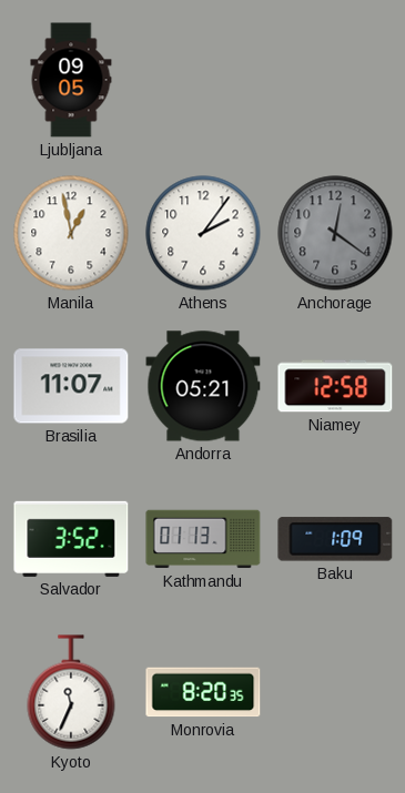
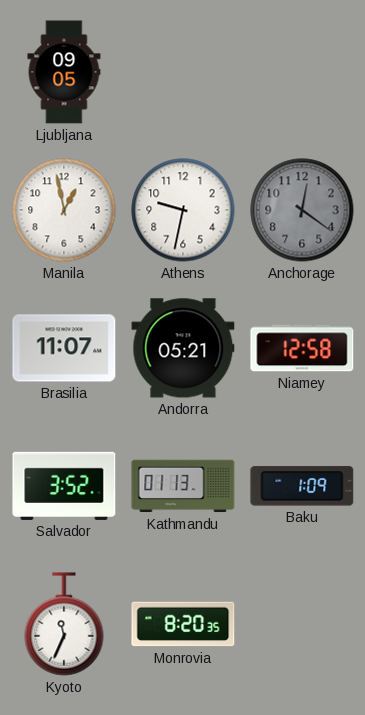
Athens: 2:06 -> 9:32 (183, 210)
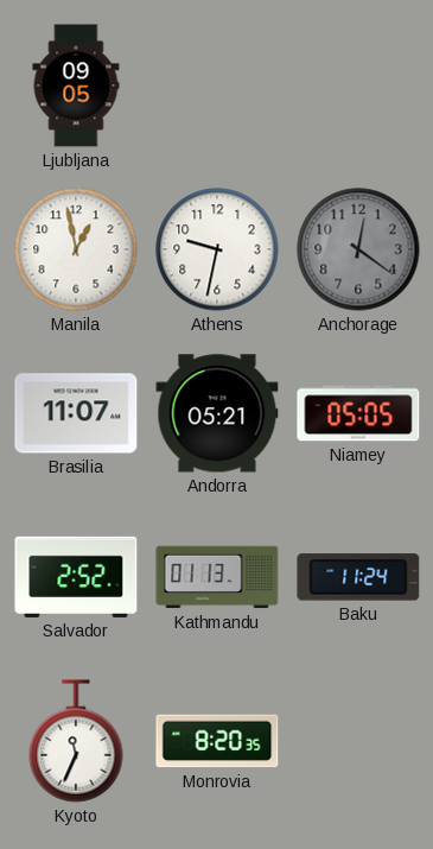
Niamey: 12:58 -> 05:05 (358, 413)
Salvador: 3:52 -> 2:52 (76, 577)
Baku: 1:09 -> 11:24 (358, 577)
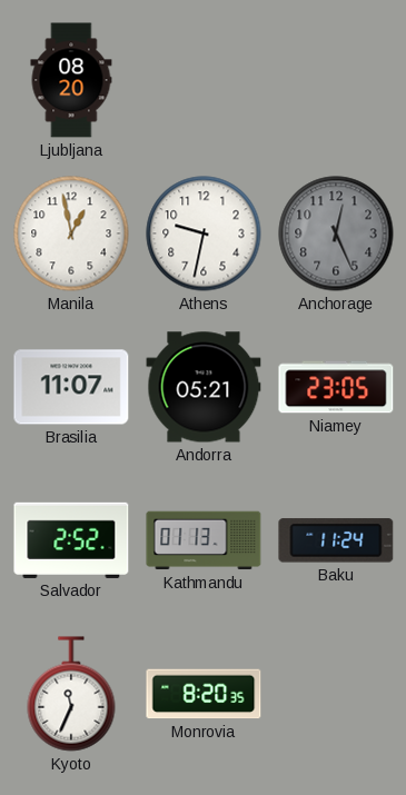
Ljubljana: 09:05 -> 08:20 (71, 80)
Anchorage: 12:21 -> 12:26 (336, 233)
Niamey: 05:05 -> 23:05 (336, 387)
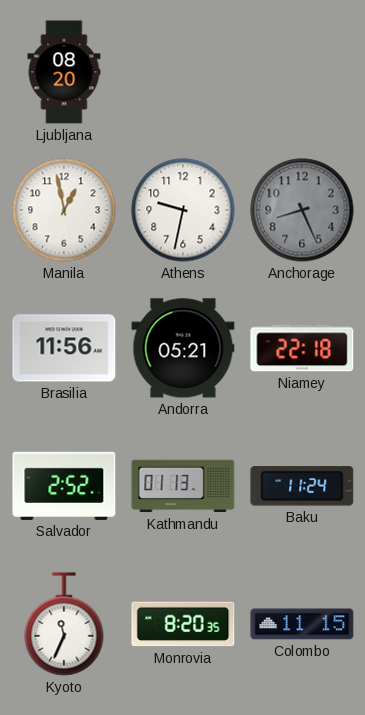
Anchorage: 12:26 -> 8:26 (302, 210)
Brasilia: 11:07 -> 11:56 (64, 348)
Niamey: 23:05 -> 22:18 (302, 348)
Colombo: none -> 11:15 (302, 624)
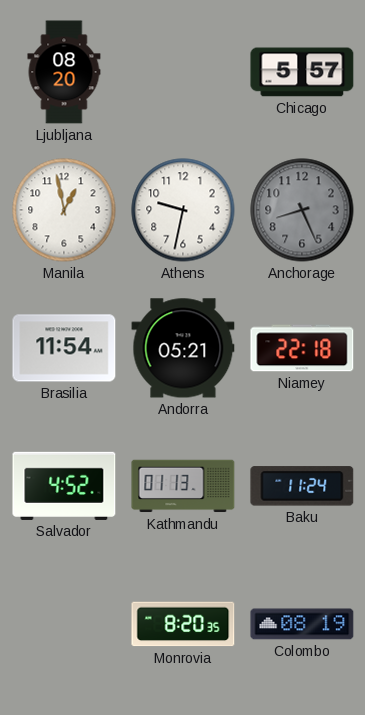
Chicago: none -> 5:57 (302, 72)
Brasilia: 11:56 -> 11:54 (64, 348)
Salvador: 2:52 -> 4:52 (64, 486)
Kyoto: 11:34 -> none (64, 624)
Colombo: 11:15 -> 08:19 (302, 624)
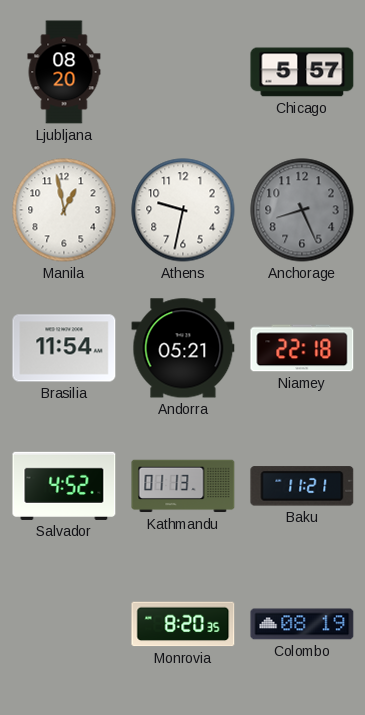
Baku: 11:24 -> 11:21 (302, 486)
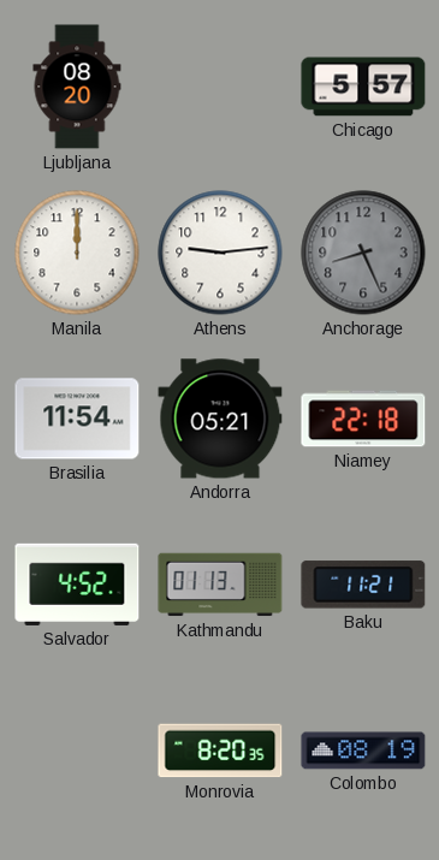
Manila: 12:58 -> 12:00 (77, 253)
Athens: 9:32 -> 9:14 (220, 253)
